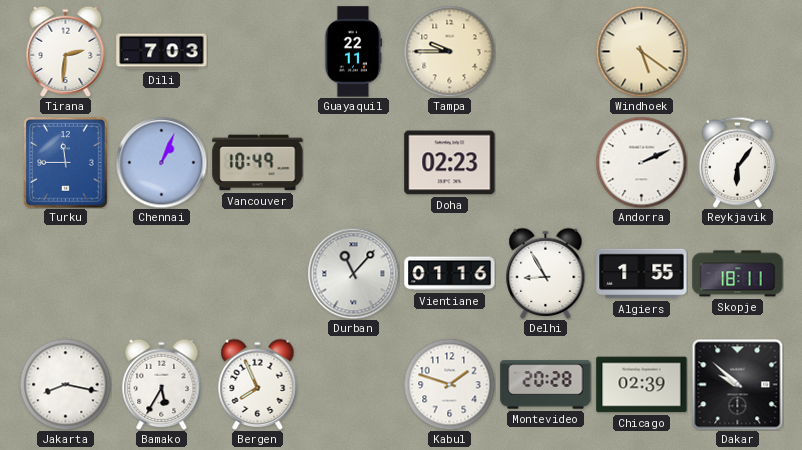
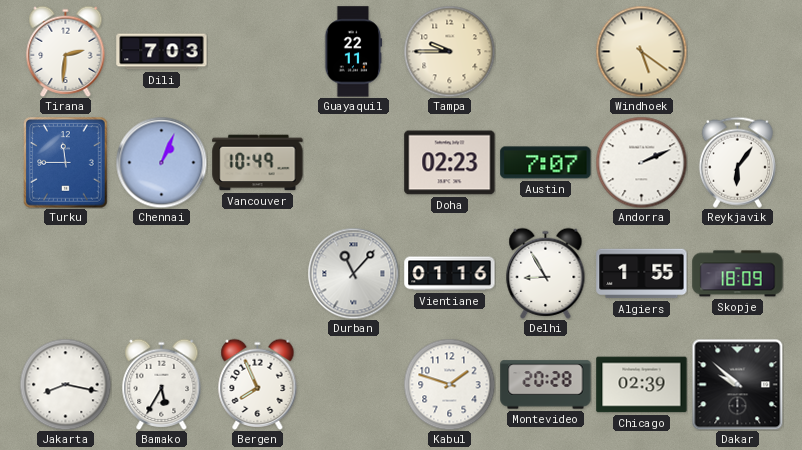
Austin: none -> 7:07 (546, 163)
Skopje: 18:11 -> 18:09 (738, 274)
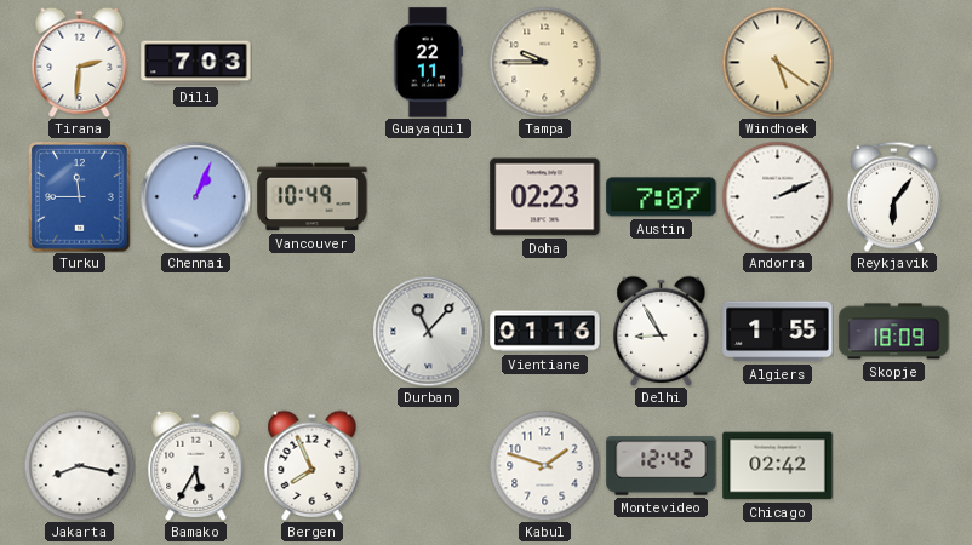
Montevideo: 20:28 -> 12:42 (662, 466)
Chicago: 02:39 -> 02:42 (778, 466)
Dakar: 9:52 -> none (737, 384)
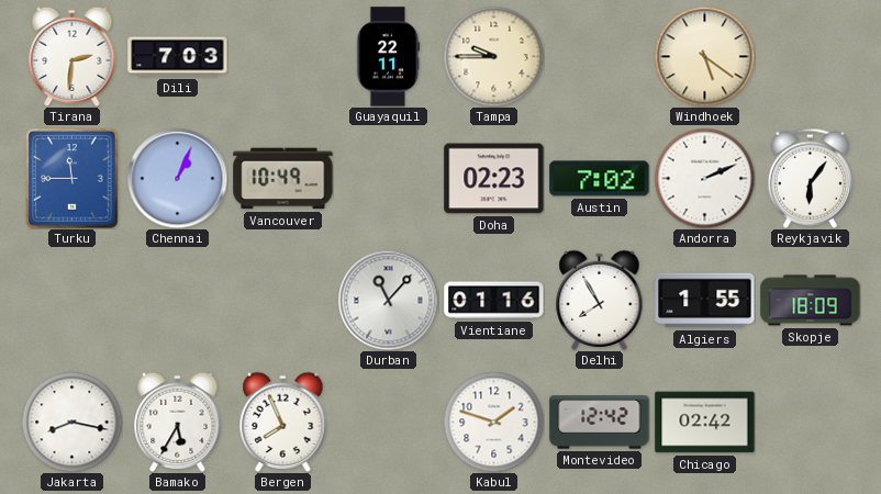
Austin: 7:07 -> 7:02 (600, 179)
Delhi: 8:55 -> 7:55 (600, 300)
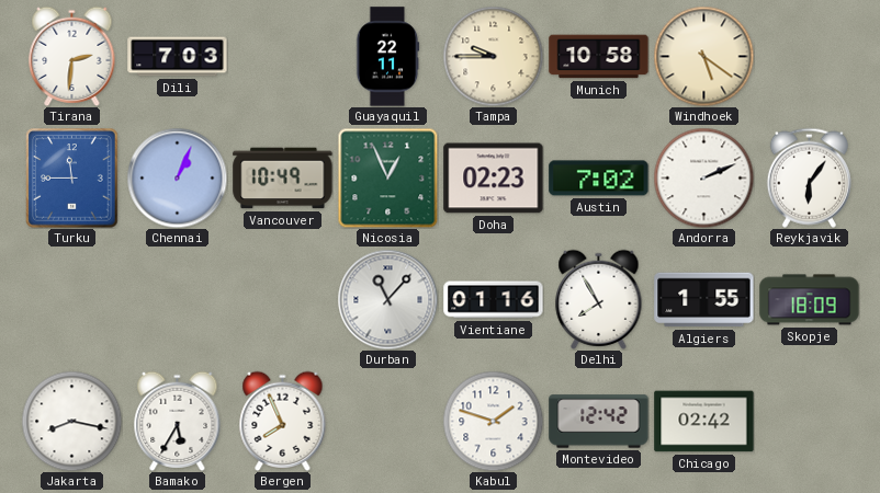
Munich: none -> 10:58 (599, 57)
Nicosia: none -> 12:56 (387, 177)
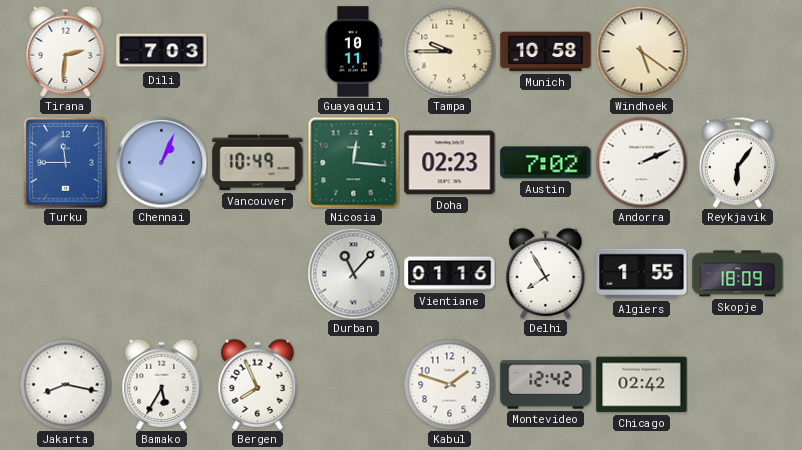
Guayaquil: 22:11 -> 10:11 (353, 52)
Nicosia: 12:56 -> 12:16 (353, 162)
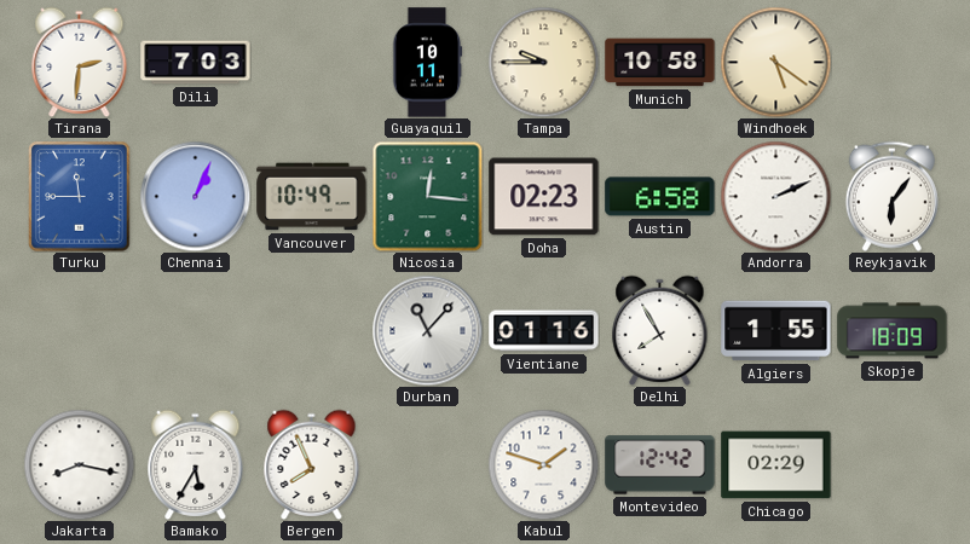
Austin: 7:02 -> 6:58 (660, 197)
Chicago: 02:42 -> 02:29 (776, 465)
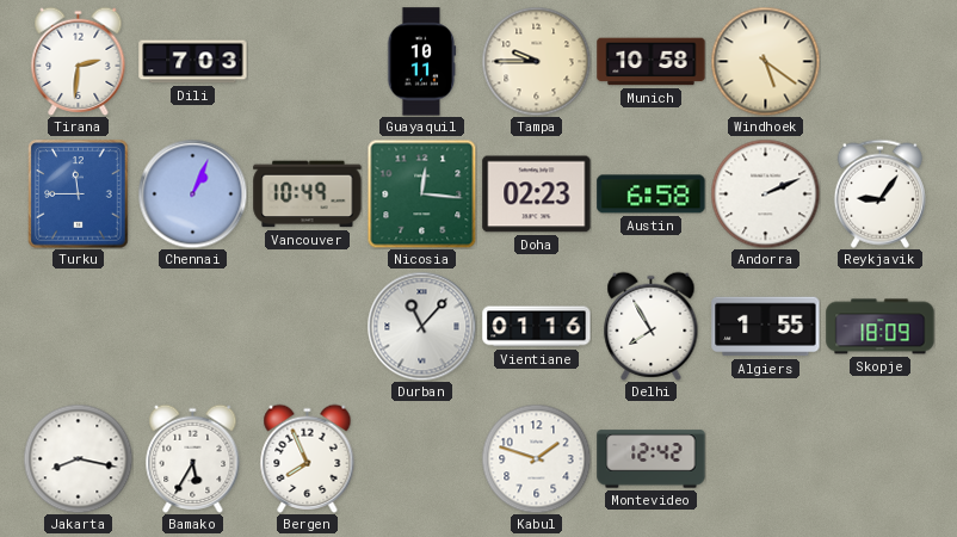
Reykjavik: 6:06 -> 9:06 (879, 193)
Chicago: 02:29 -> none (776, 465)
